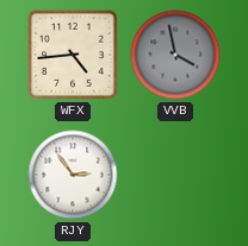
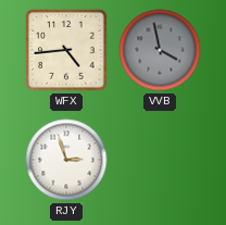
RJY: 2:54 -> 2:57 (66, 160)
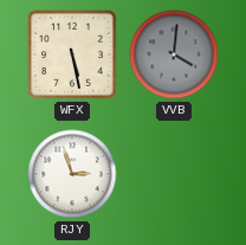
WFX: 4:44 -> 5:28 (72, 54)
VVB: 3:58 -> 4:01 (174, 54)
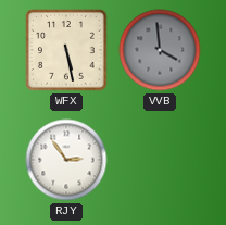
VVB: 4:01 -> 3:59 (160, 50)
RJY: 2:57 -> 2:54 (66, 160)
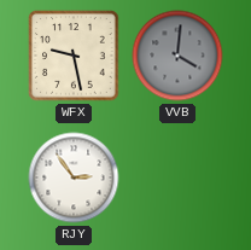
WFX: 5:28 -> 9:28 (74, 56)
VVB: 3:59 -> 4:01 (177, 56)
